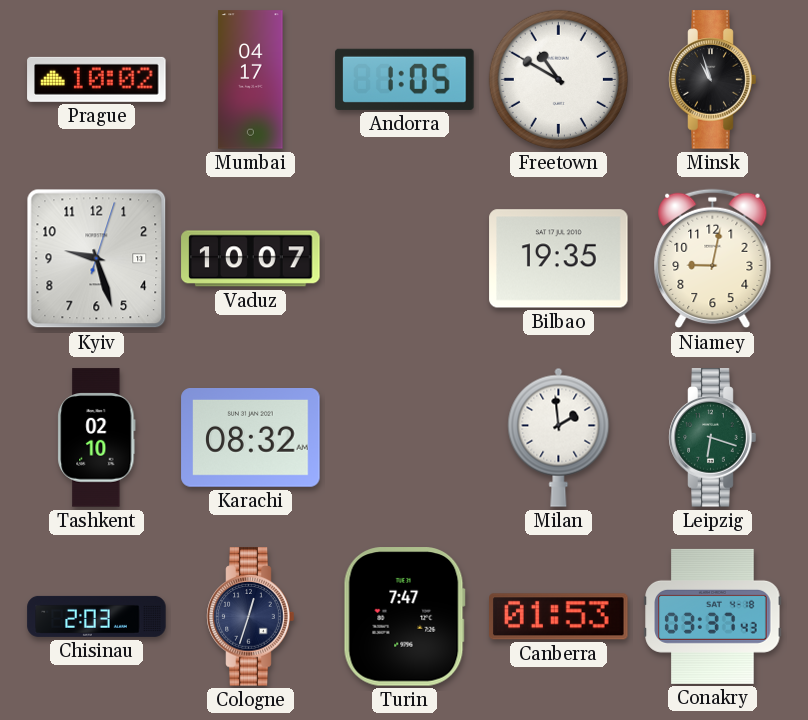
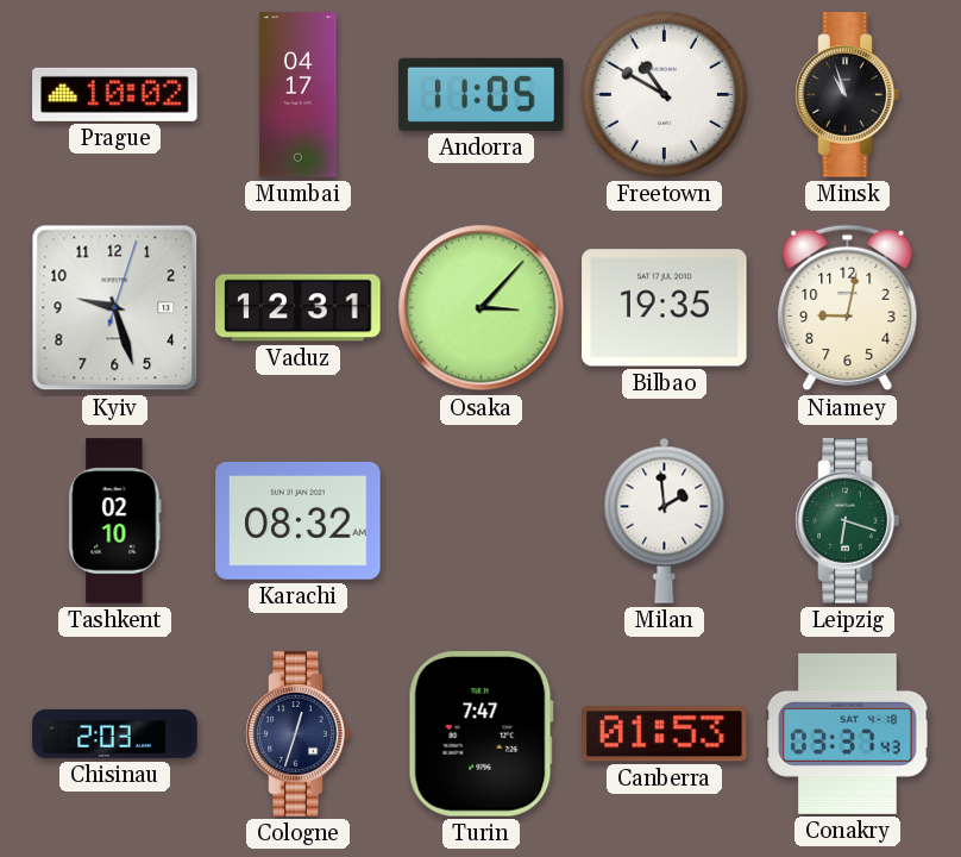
Andorra: 1:05 -> 11:05 (482, 94)
Vaduz: 10:07 -> 12:31 (299, 308)
Osaka: none -> 3:07 (482, 308)
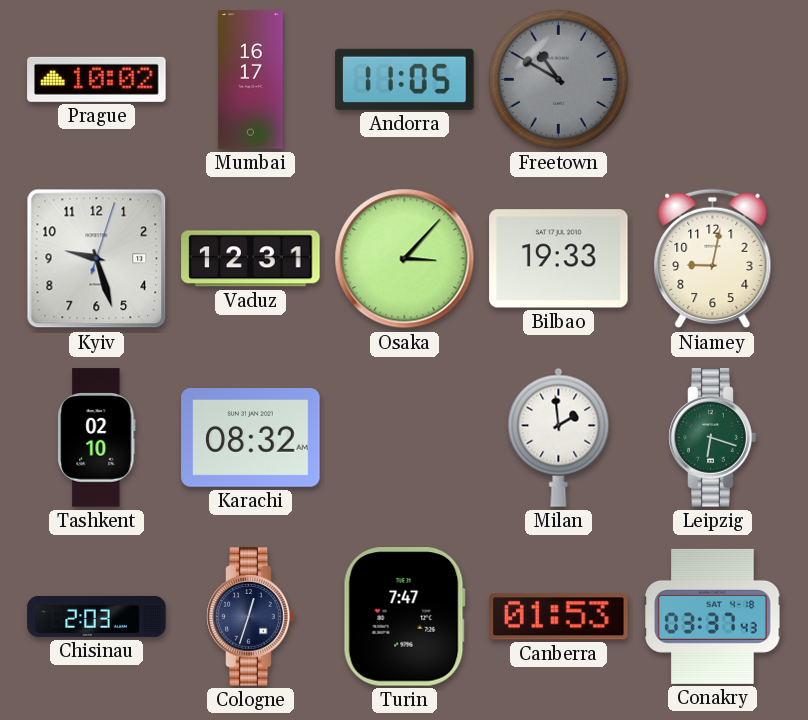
Mumbai: 04:17 -> 16:17 (251, 80)
Freetown dial: white -> grey (558, 79)
Minsk: 10:57 -> none (848, 95)
Bilbao: 19:35 -> 19:33 (559, 259)
